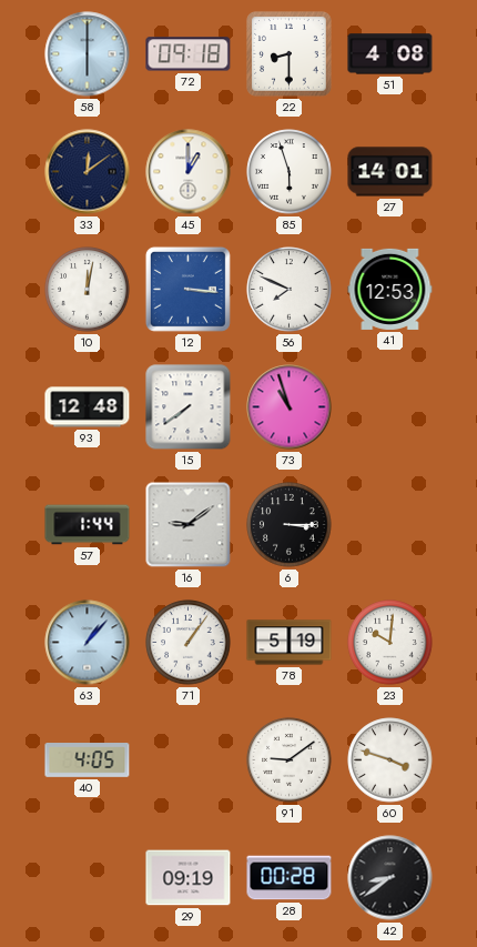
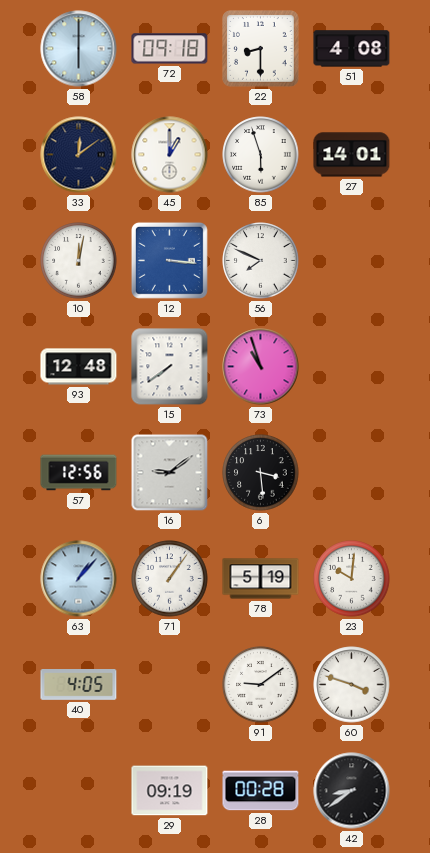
41: 12:53 -> none (390, 289)
57: 1:44 -> 12:56 (79, 473)
6: 3:15 -> 3:29 (261, 473)
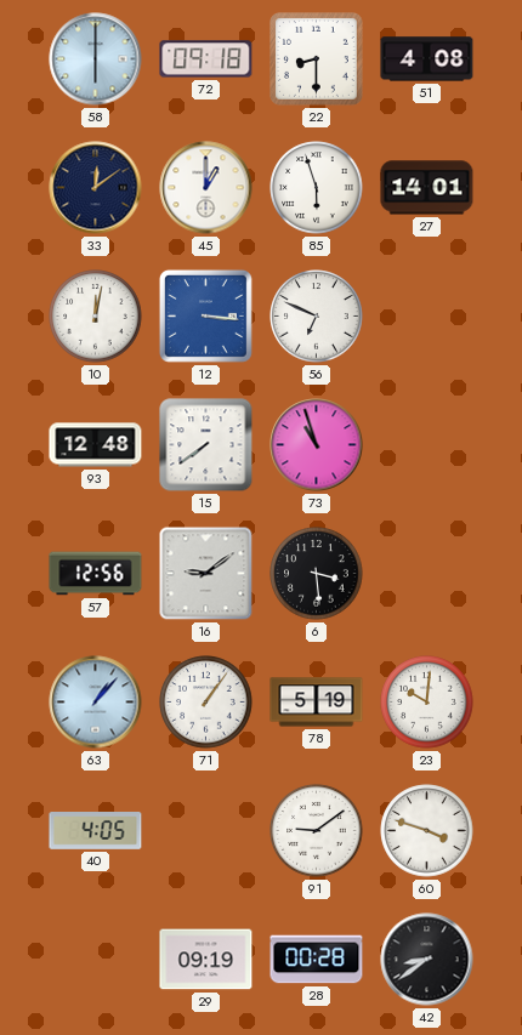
56: 7:49 -> 6:49 (317, 317)
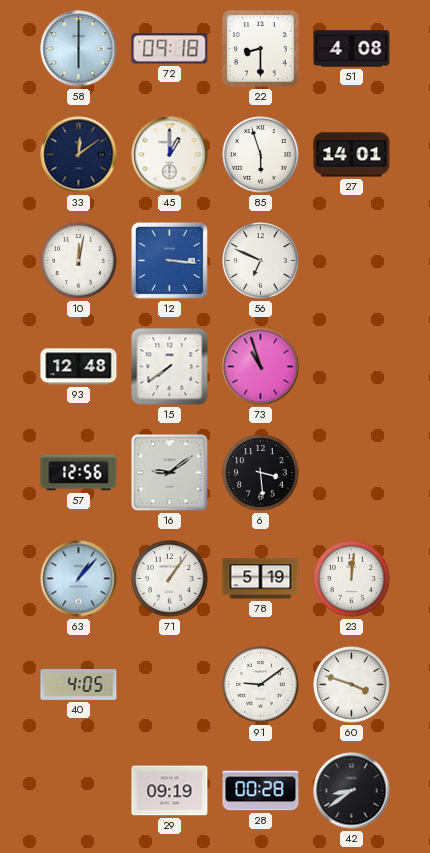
23: 10:01 -> 12:01 (352, 579)
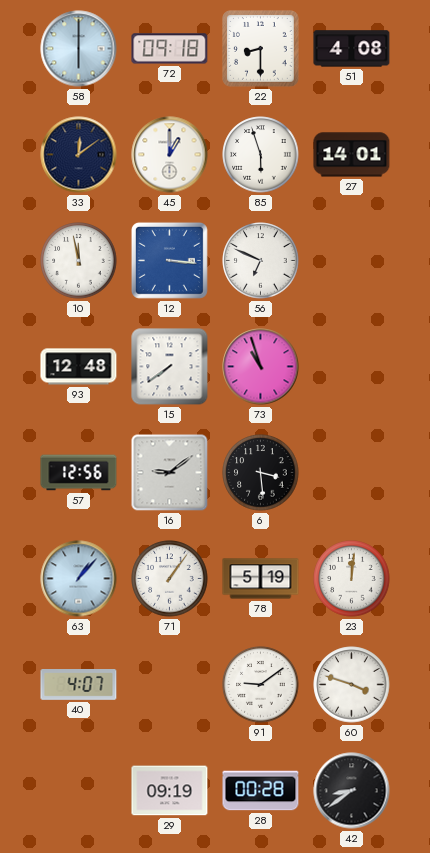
10: 12:02 -> 11:58 (79, 261)
40: 4:05 -> 4:07 (79, 685)
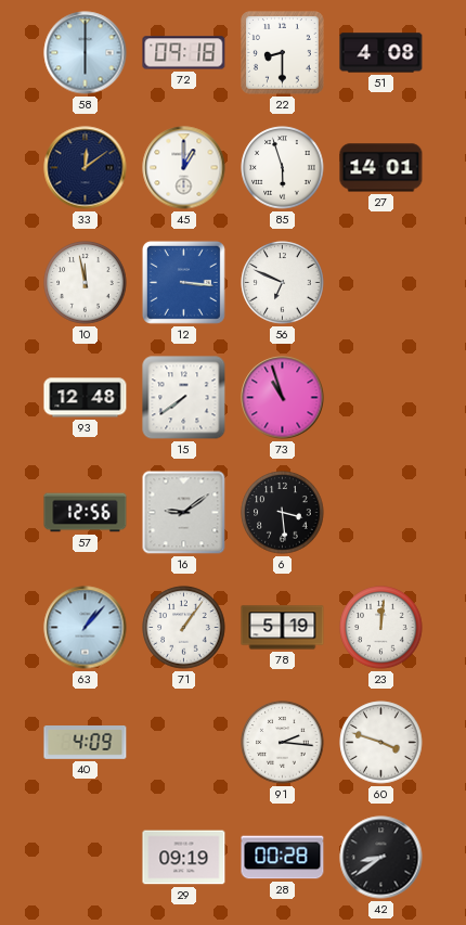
40: 4:07 -> 4:09 (86, 743)
91: 9:09 -> 2:16 (283, 743)
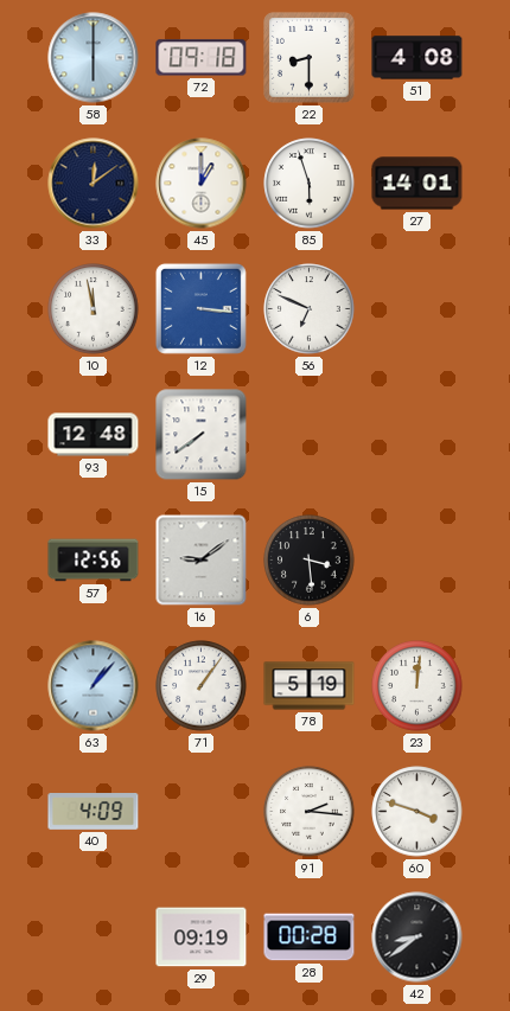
73: 10:57 -> none (283, 398)
